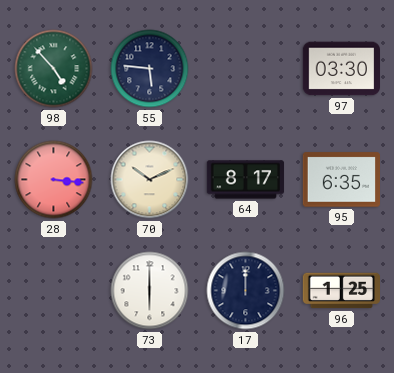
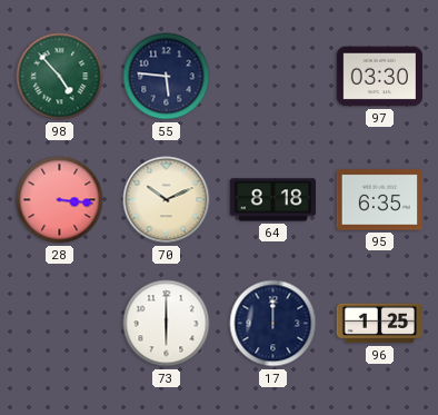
64: 8:17 -> 8:18 (273, 200)
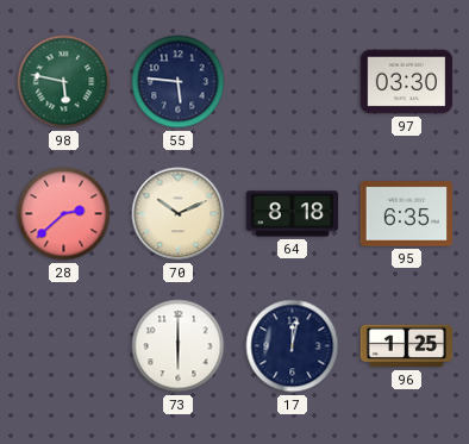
98: 4:53 -> 5:47 (64, 82)
28: 3:16 -> 2:38 (64, 214)
17: 12:00 -> 12:02 (293, 346)
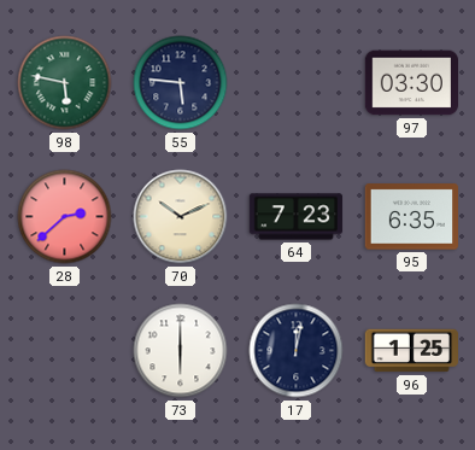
64: 8:18 -> 7:23 (297, 217)
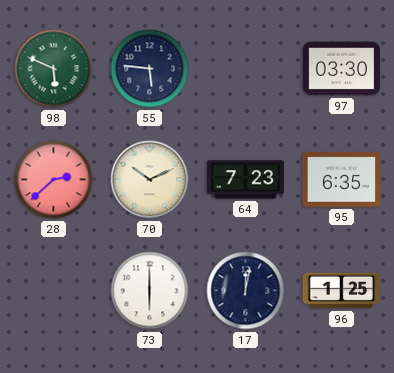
98: 5:47 -> 5:49 (54, 69)
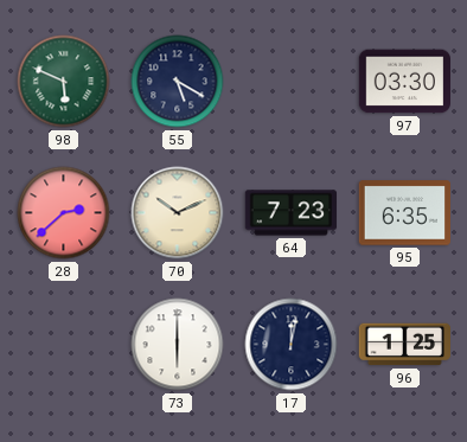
55: 5:46 -> 5:20 (178, 82)
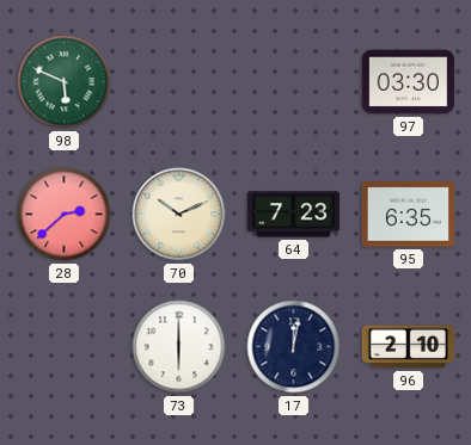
55: 5:20 -> none (178, 82)
96: 1:25 -> 2:10 (408, 347)
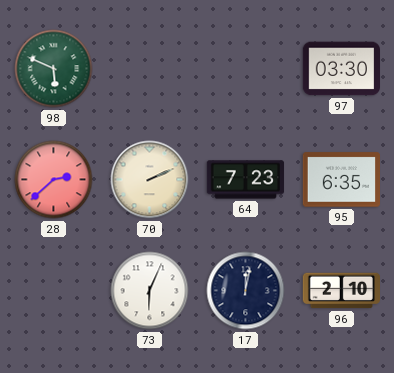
70: 10:11 -> 2:11 (150, 180)
73: 6:00 -> 6:04 (150, 291)
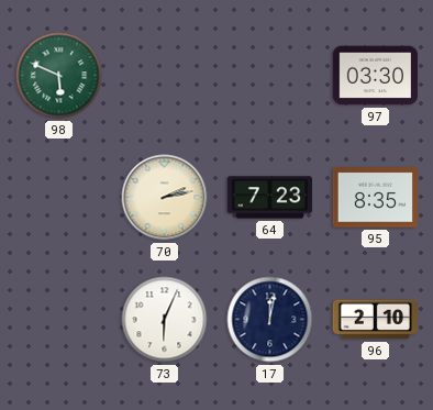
28: 2:38 -> none (54, 180)
70: 2:11 -> 2:13 (165, 198)
95: 6:35 -> 8:35 (375, 198)
